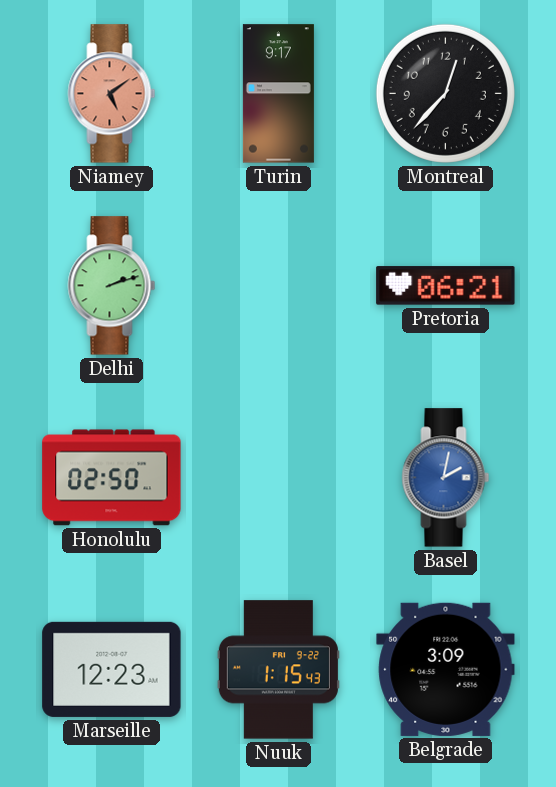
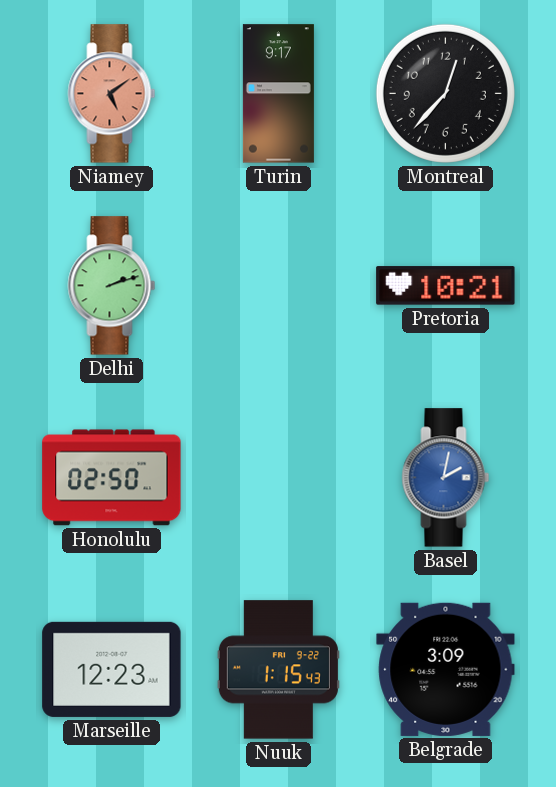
Pretoria: 06:21 -> 10:21 (446, 286)
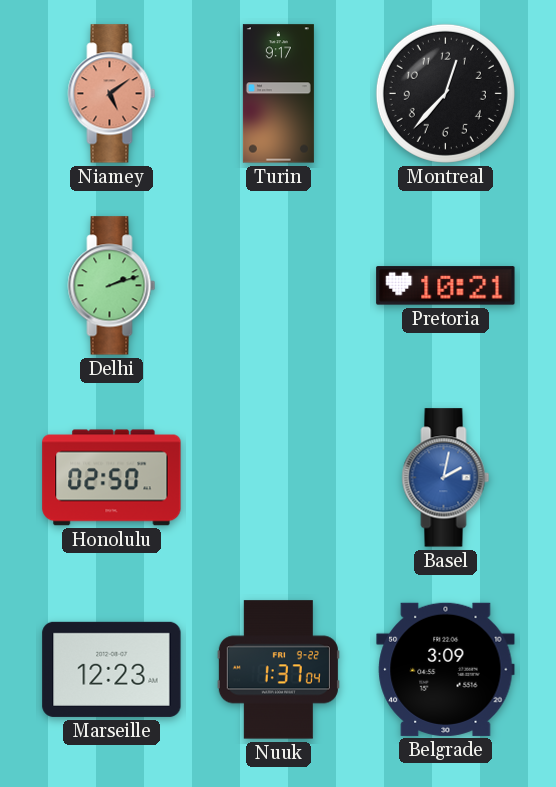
Nuuk: 1:15 -> 1:37 (278, 670)
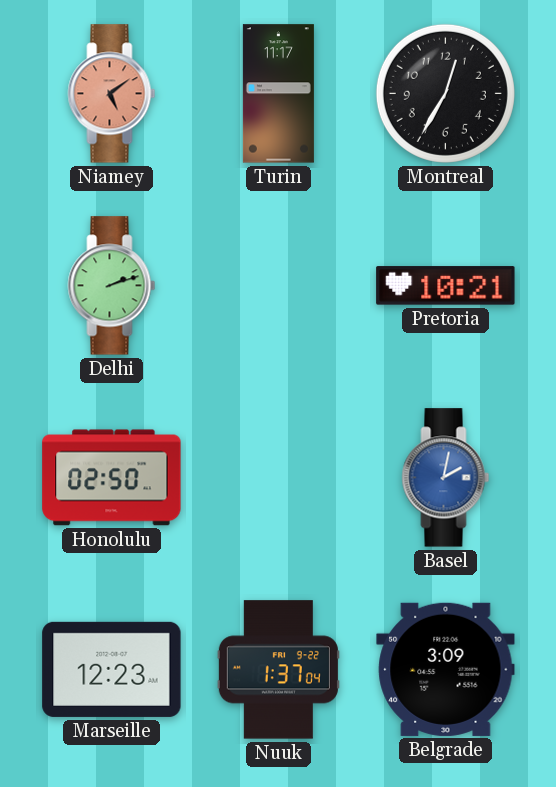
Turin: 9:17 -> 11:17 (278, 94)
Montreal: 12:37 -> 12:35 (445, 93)
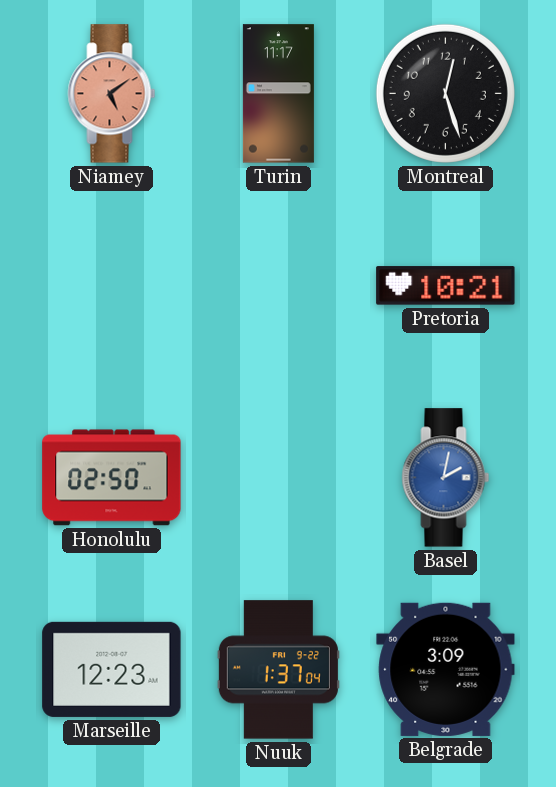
Montreal: 12:35 -> 12:27 (445, 93)
Delhi: 2:12 -> none (112, 286)
